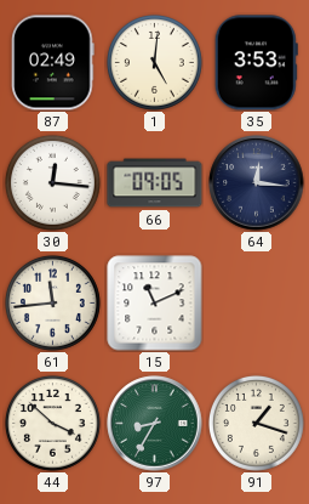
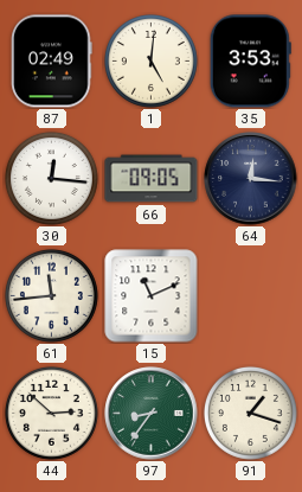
44: 3:52 -> 2:52 (51, 413)
97: 8:35 -> 8:36 (152, 414)
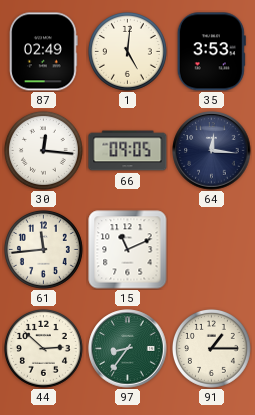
91: 1:18 -> 1:15 (211, 348)
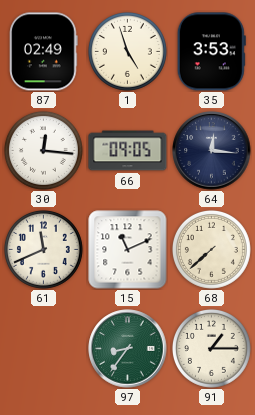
1: 5:01 -> 4:57 (127, 51)
61: 11:44 -> 11:41 (43, 249)
68: none -> 7:38 (211, 249)
44: 2:52 -> none (43, 348)
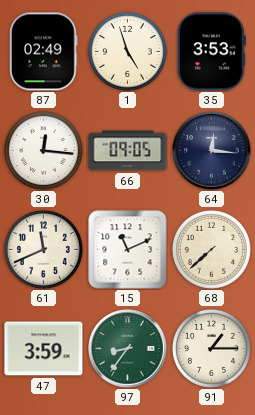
47: none -> 3:59 (44, 349)
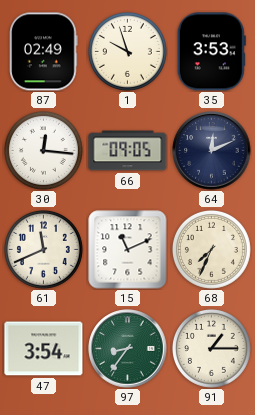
1: 4:57 -> 9:57 (127, 51)
64: 12:16 -> 12:11 (212, 151)
68: 7:38 -> 7:34 (211, 249)
47: 3:59 -> 3:54 (44, 349)
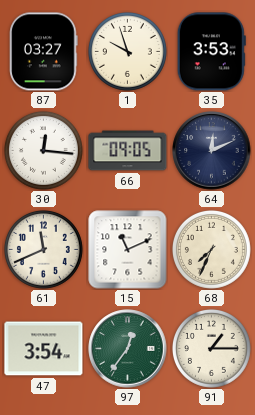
87: 02:49 -> 03:27 (44, 52)
97: 8:36 -> 12:36 (128, 349)
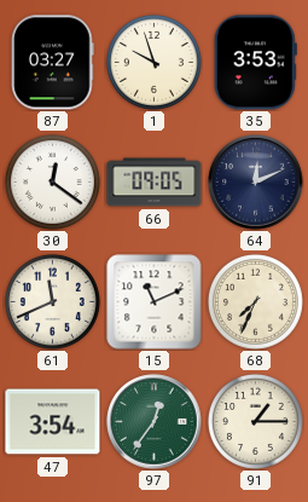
30: 12:16 -> 12:21 (52, 181)
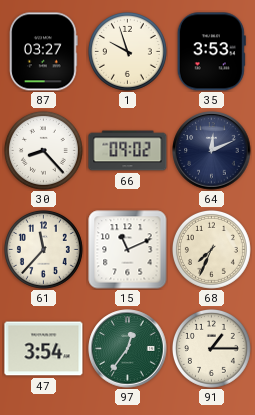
30: 12:21 -> 8:23 (43, 150)
66: 09:05 -> 09:02 (128, 151)
61: 11:41 -> 11:37 (43, 249)
